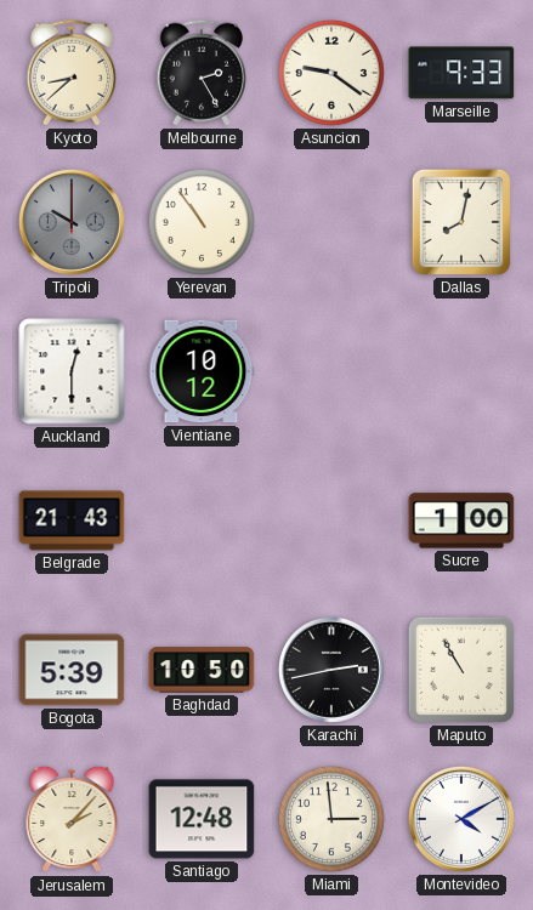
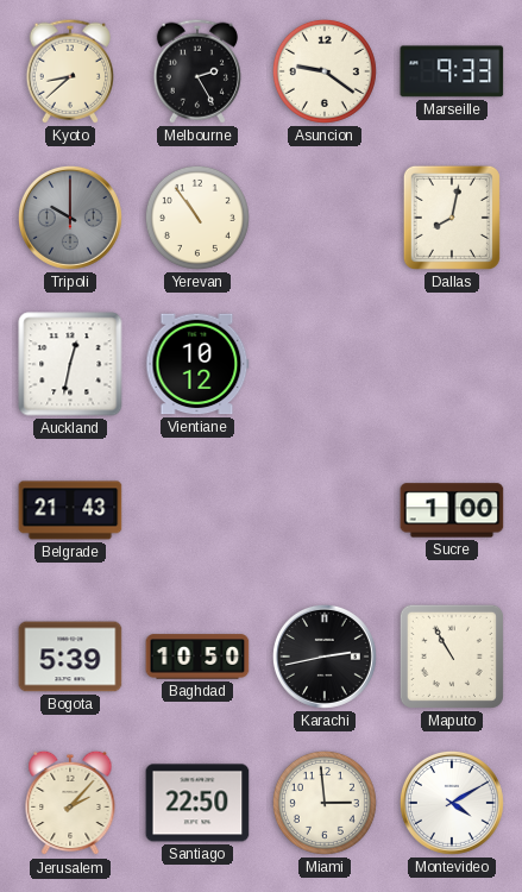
Auckland: 12:30 -> 12:32 (70, 364)
Santiago: 12:48 -> 22:50 (197, 803)
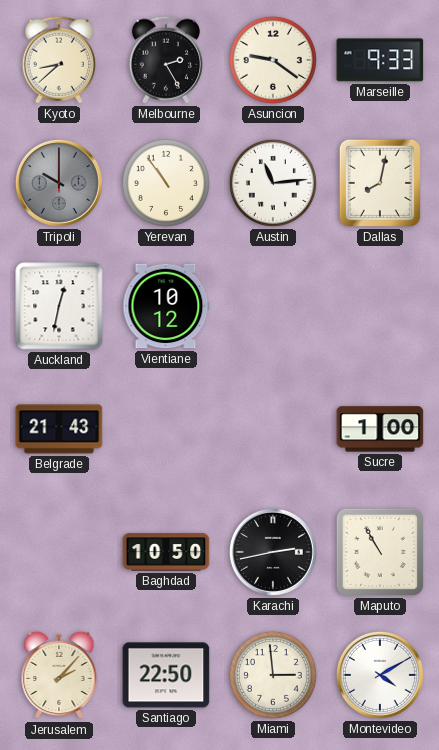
Austin: none -> 11:14 (273, 183)
Bogota: 5:39 -> none (70, 657)
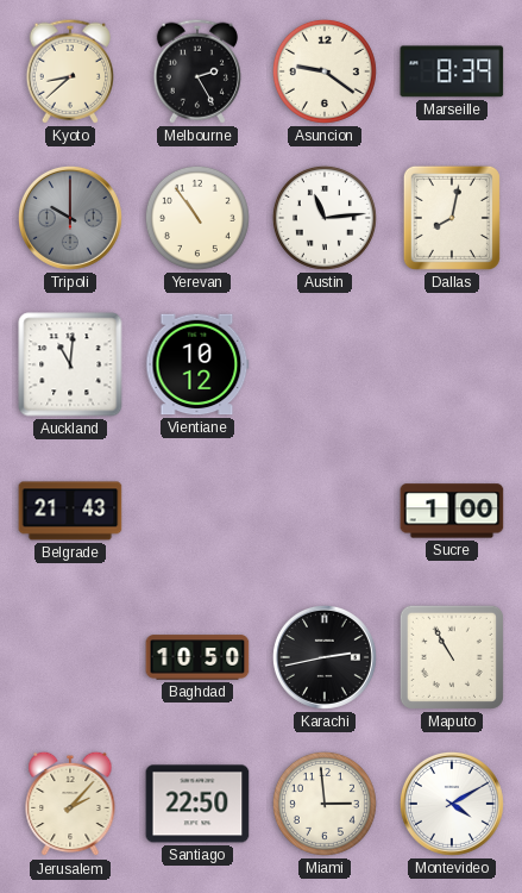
Marseille: 9:33 -> 8:39 (452, 71)
Auckland: 12:32 -> 11:01 (70, 364)
